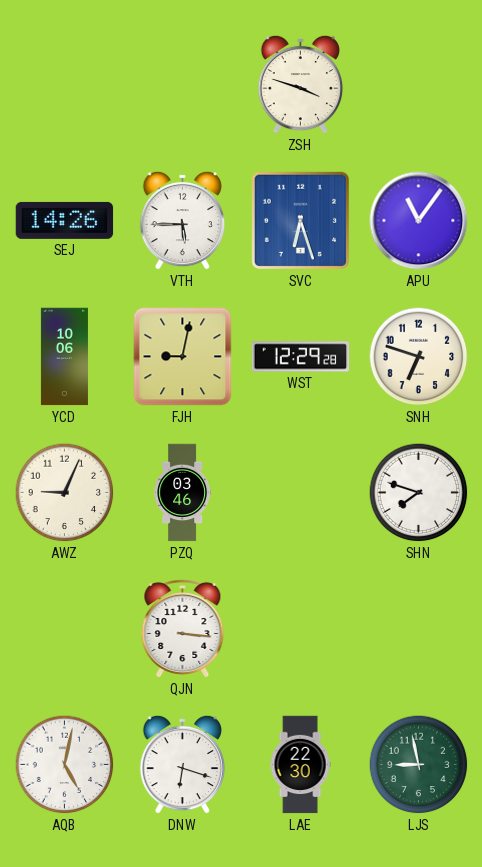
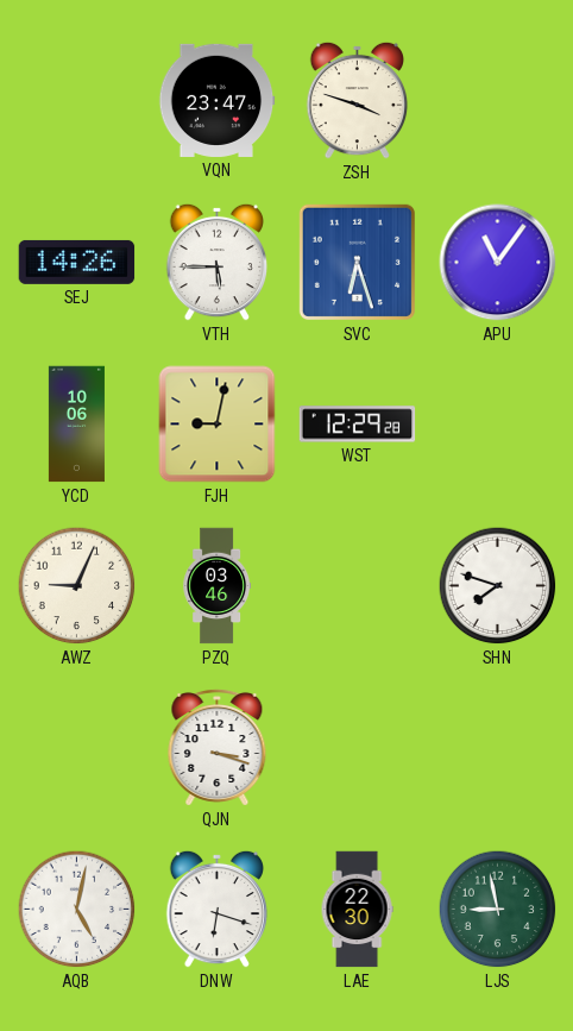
VQN: none -> 23:47 (216, 100)
SNH: 6:48 -> none (419, 357)
QJN: 3:16 -> 3:18 (218, 747)
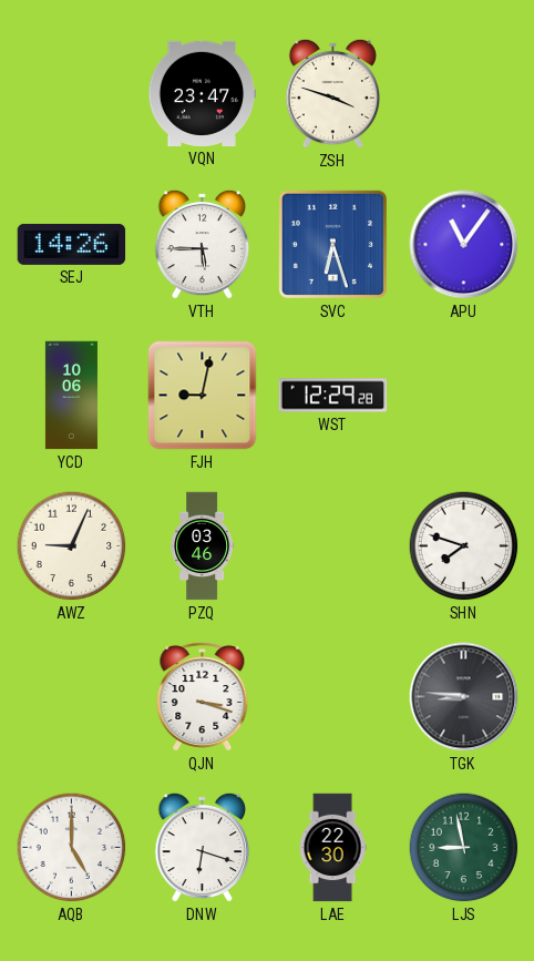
TGK: none -> 8:46 (464, 697)
AQB: 5:02 -> 5:00 (72, 848)
